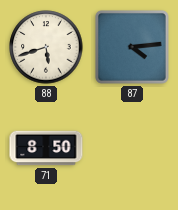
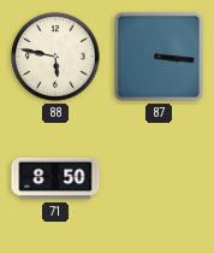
88: 5:42 -> 5:47 (55, 57)
87: 4:14 -> 3:16 (159, 57)
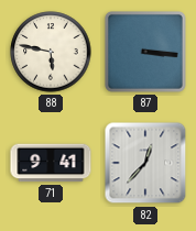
71: 8:50 -> 9:41 (51, 163)
82: none -> 12:37 (145, 163)
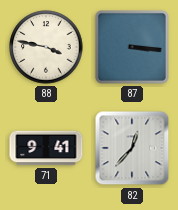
88: 5:47 -> 3:47 (46, 47)
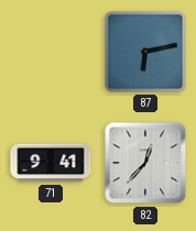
88: 3:47 -> none (46, 47)
87: 3:16 -> 6:13 (145, 52)
